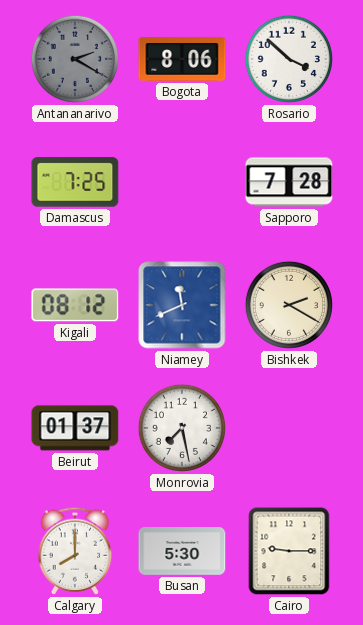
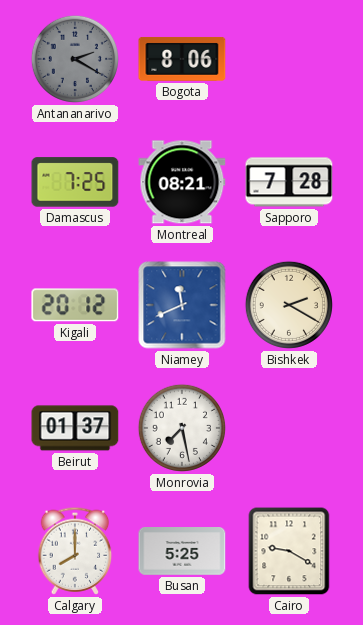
Rosario: 3:52 -> none (289, 59)
Montreal: none -> 08:21 (182, 182)
Kigali: 08:12 -> 20:12 (75, 305)
Busan: 5:30 -> 5:25 (182, 551)
Cairo: 9:15 -> 9:20 (289, 551)
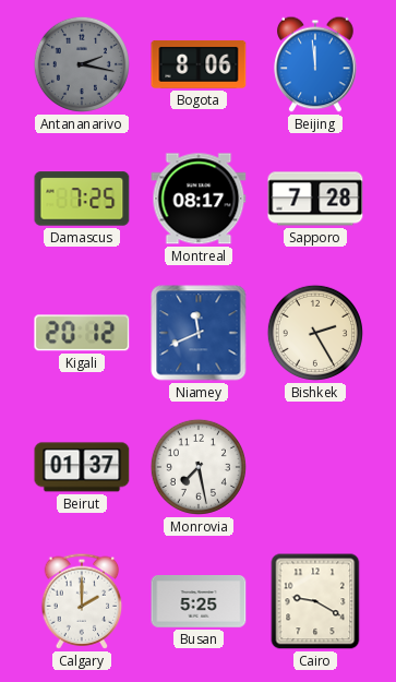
Antananarivo: 2:20 -> 2:17 (82, 64)
Beijing: none -> 11:59 (315, 64)
Montreal: 08:21 -> 08:17 (199, 199)
Bishkek: 2:20 -> 2:25 (315, 333)
Calgary: 8:00 -> 2:00 (82, 601)
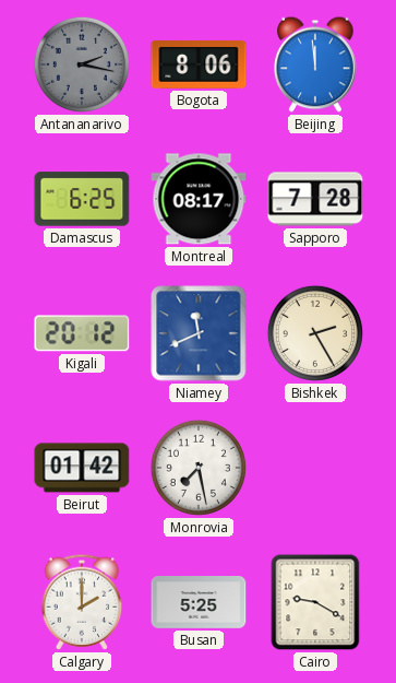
Damascus: 7:25 -> 6:25 (82, 199)
Beirut: 01:37 -> 01:42 (82, 468)
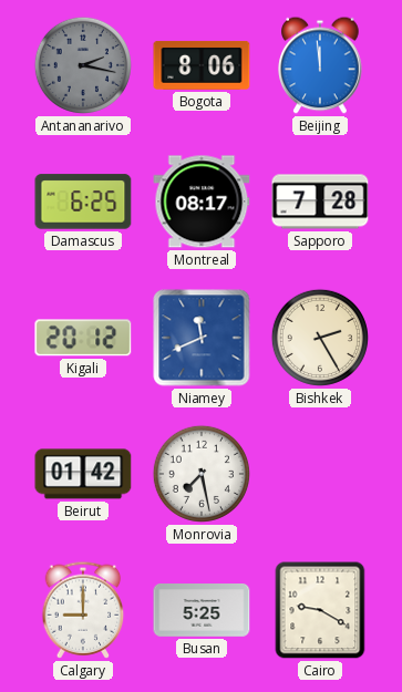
Calgary: 2:00 -> 9:00 (83, 610)
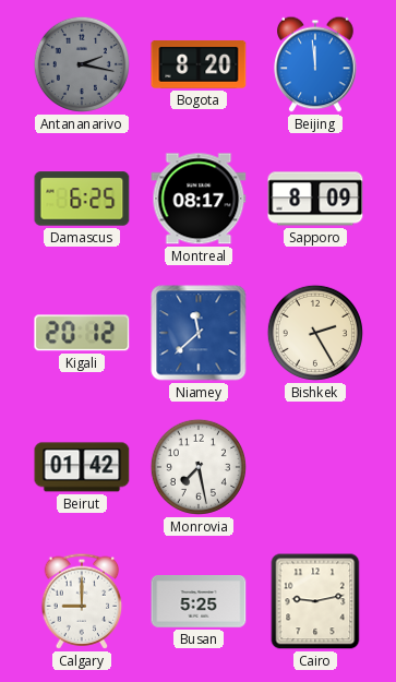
Bogota: 8:06 -> 8:20 (199, 64)
Sapporo: 7:28 -> 8:09 (315, 199)
Niamey: 11:41 -> 11:38 (199, 333)
Cairo: 9:20 -> 9:13 (315, 601)
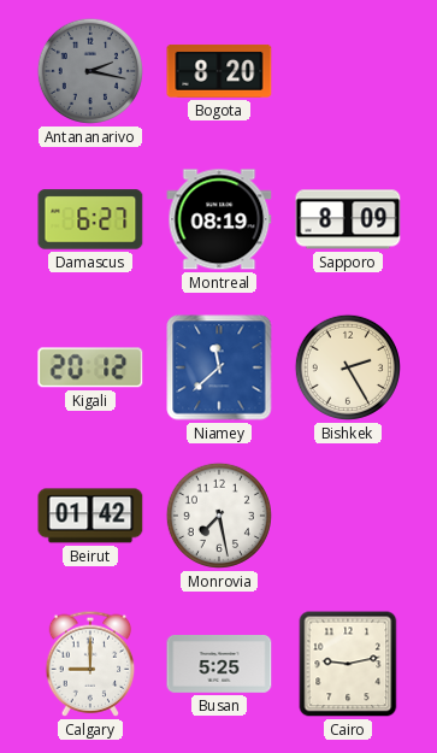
Beijing: 11:59 -> none (315, 64)
Damascus: 6:25 -> 6:27 (90, 219)
Montreal: 08:17 -> 08:19 (219, 219)
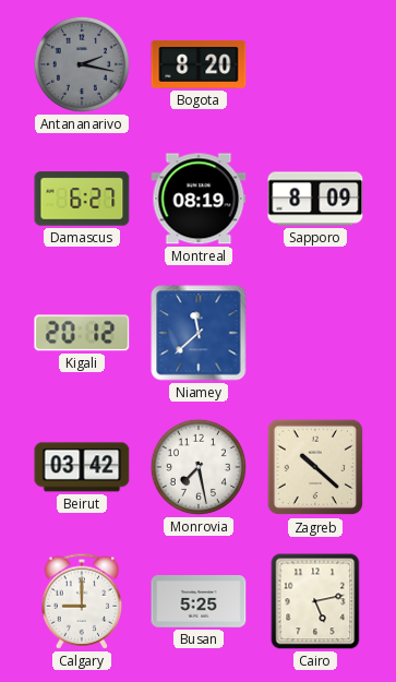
Bishkek: 2:25 -> none (348, 367)
Beirut: 01:42 -> 03:42 (82, 467)
Zagreb: none -> 10:22 (315, 467)
Cairo: 9:13 -> 5:13 (315, 601)
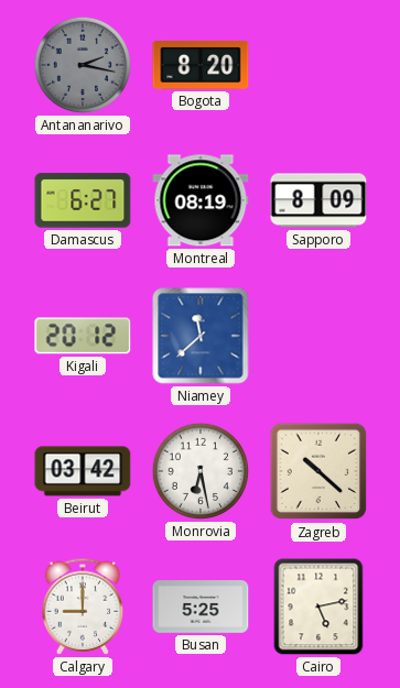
Monrovia: 7:28 -> 6:28 (201, 471)
